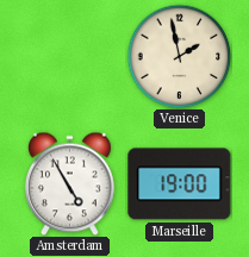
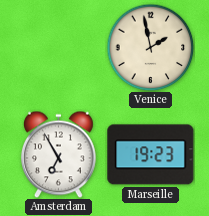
Amsterdam: 4:55 -> 6:55 (58, 154)
Marseille: 19:00 -> 19:23 (151, 155)
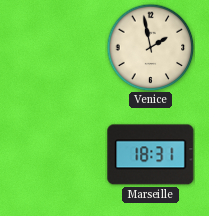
Amsterdam: 6:55 -> none (58, 154)
Marseille: 19:23 -> 18:31 (151, 155)
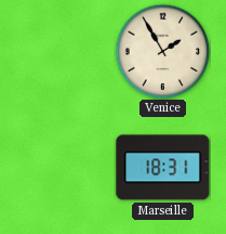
Venice: 1:58 -> 1:55 (162, 51)
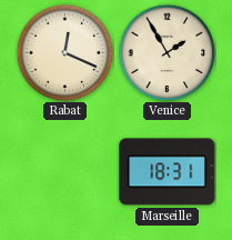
Rabat: none -> 12:19 (64, 52)
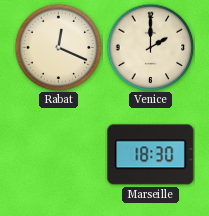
Venice: 1:55 -> 2:00 (150, 47)
Marseille: 18:31 -> 18:30 (151, 155)
